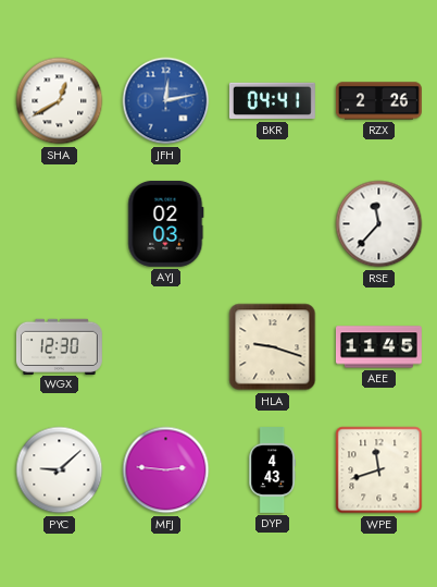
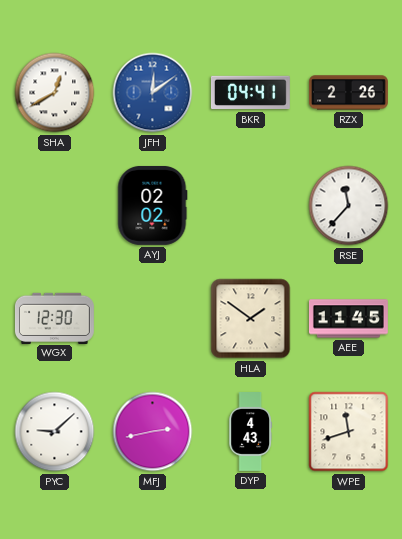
JFH: 12:13 -> 12:09 (153, 93)
AYJ: 02:03 -> 02:02 (153, 205)
HLA: 9:18 -> 1:51 (251, 319)
MFJ: 2:46 -> 2:43 (153, 432)
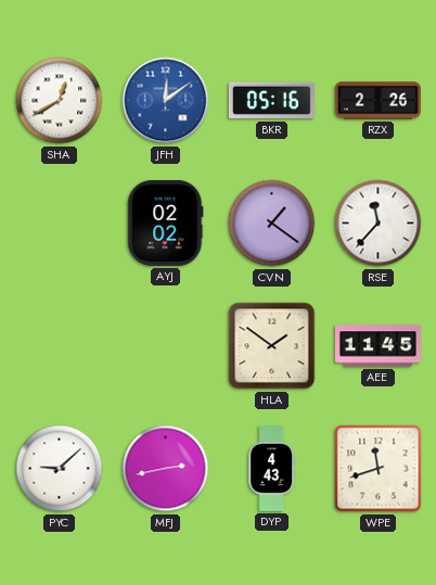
BKR: 04:41 -> 05:16 (271, 101)
CVN: none -> 1:21 (272, 224)
WGX: 12:30 -> none (54, 318)
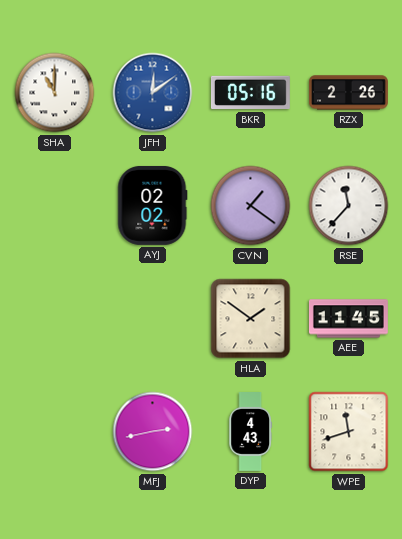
SHA: 12:40 -> 11:00 (55, 93)
PYC: 9:08 -> none (60, 469)
